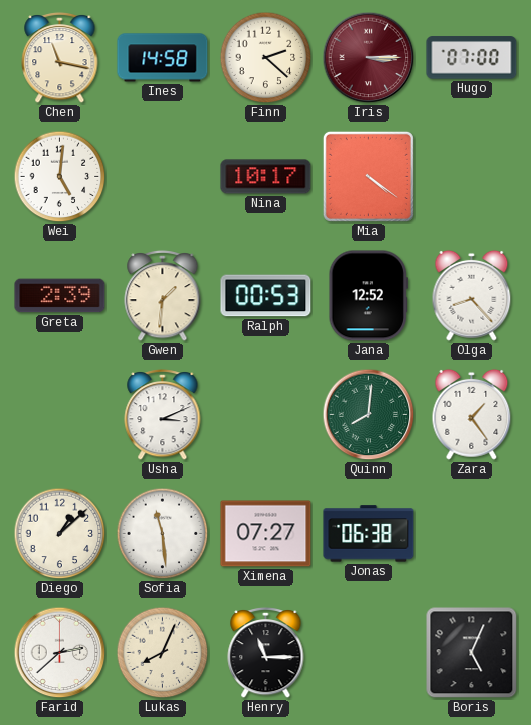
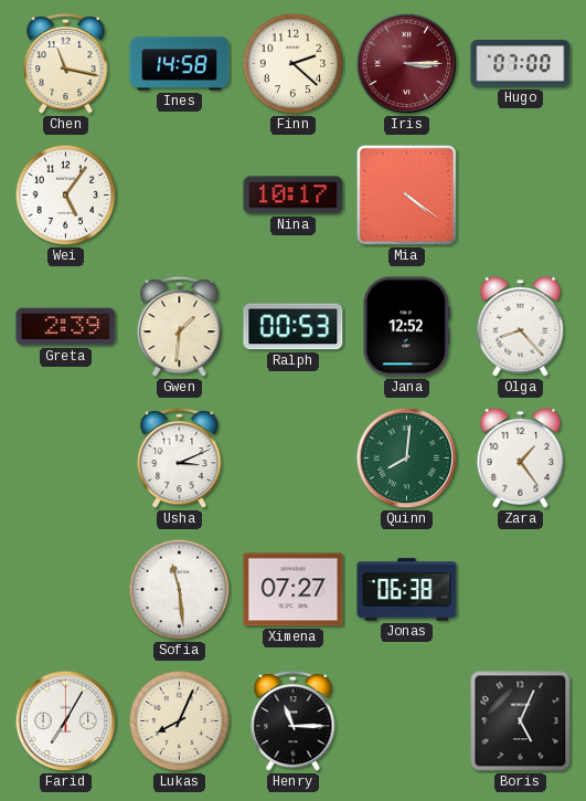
Wei: 5:01 -> 5:06 (66, 196)
Diego: 1:08 -> none (60, 534)
Farid: 2:38 -> 7:05 (66, 721)
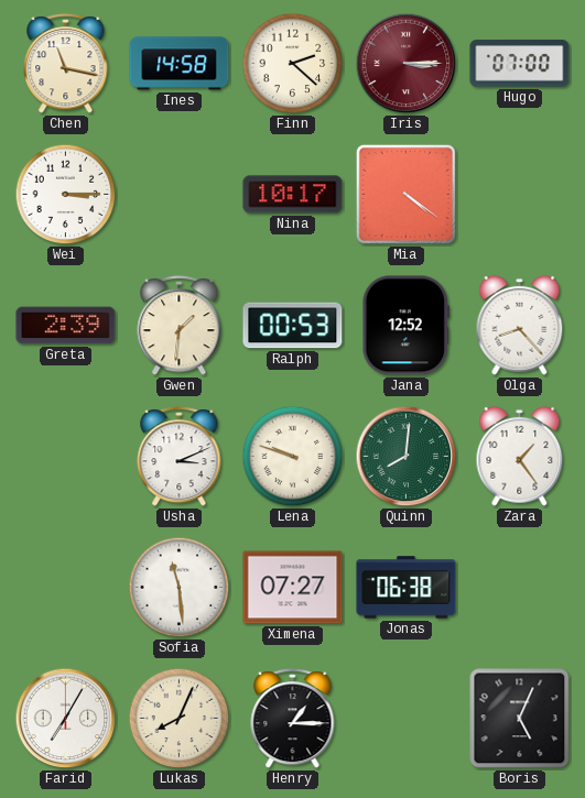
Wei: 5:06 -> 3:15 (66, 195)
Lena: none -> 9:48 (293, 457)
Henry: 11:15 -> 1:15 (293, 718)
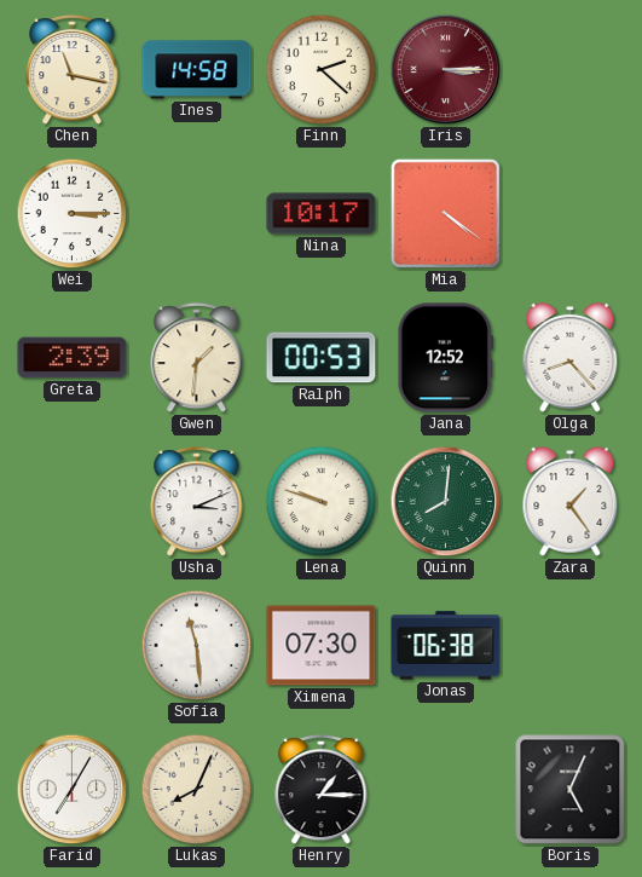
Hugo: 07:00 -> none (520, 64)
Ximena: 07:27 -> 07:30 (322, 646)
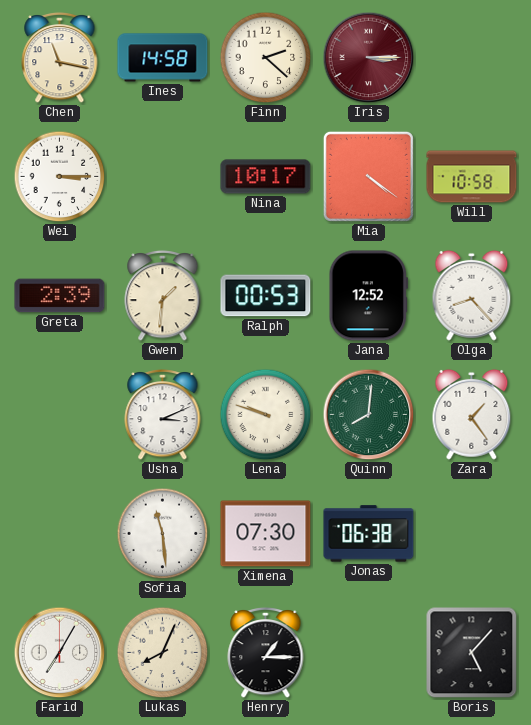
Will: none -> 10:58 (472, 177)
Boris: 5:04 -> 5:07 (472, 653)
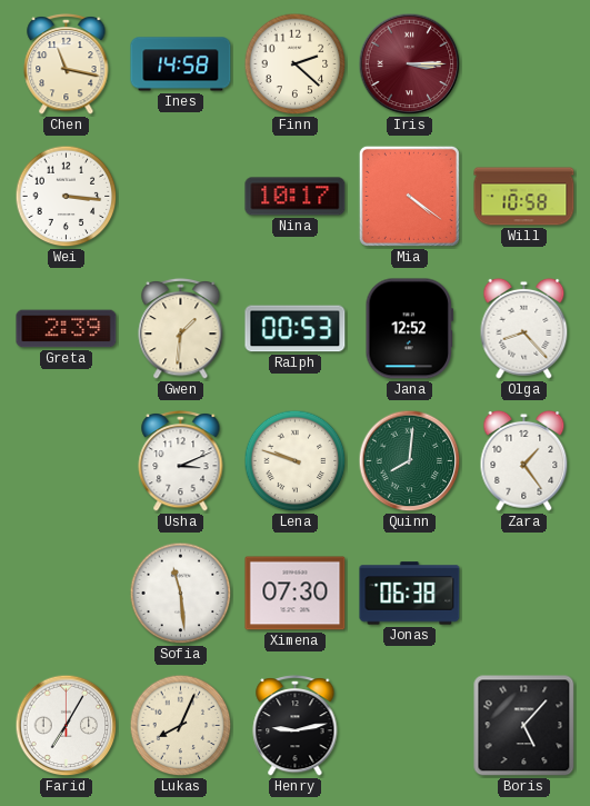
Wei: 3:15 -> 3:16 (67, 197)
Henry: 1:15 -> 9:13 (296, 725)
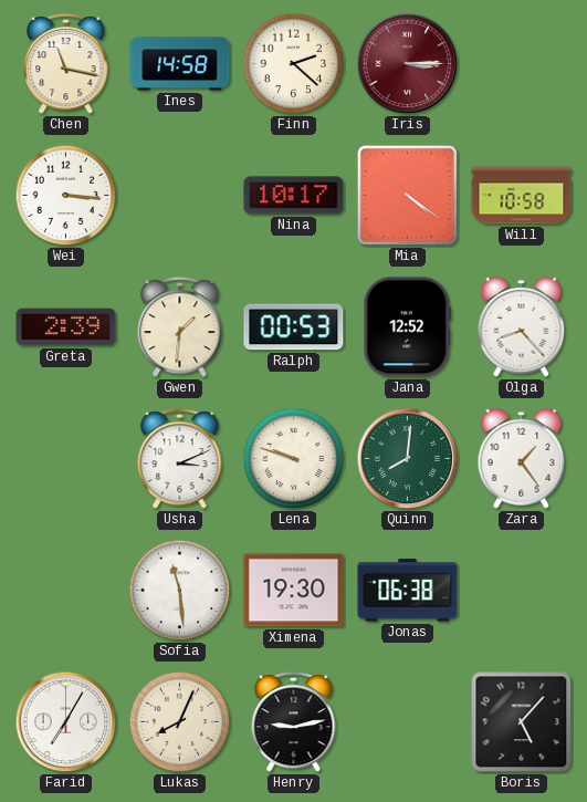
Ximena: 07:30 -> 19:30 (294, 591)
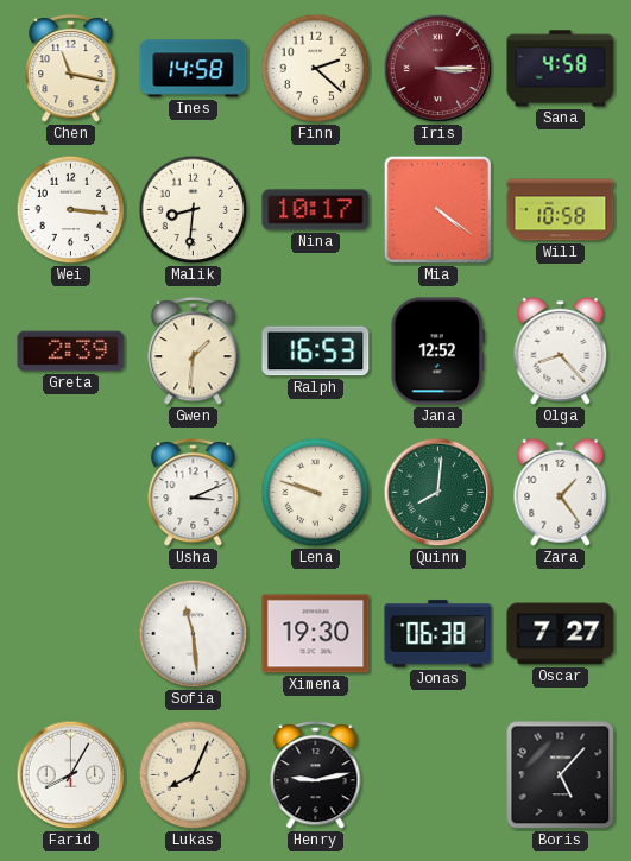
Sana: none -> 4:58 (561, 69)
Malik: none -> 8:31 (194, 210)
Ralph: 00:53 -> 16:53 (316, 352)
Oscar: none -> 7:27 (561, 634)
Farid: 7:05 -> 8:05 (71, 775)
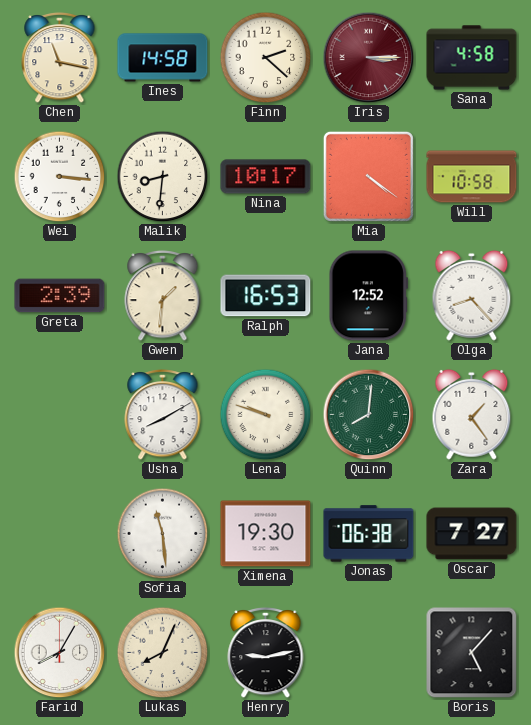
Usha: 3:11 -> 8:10 (163, 414)
